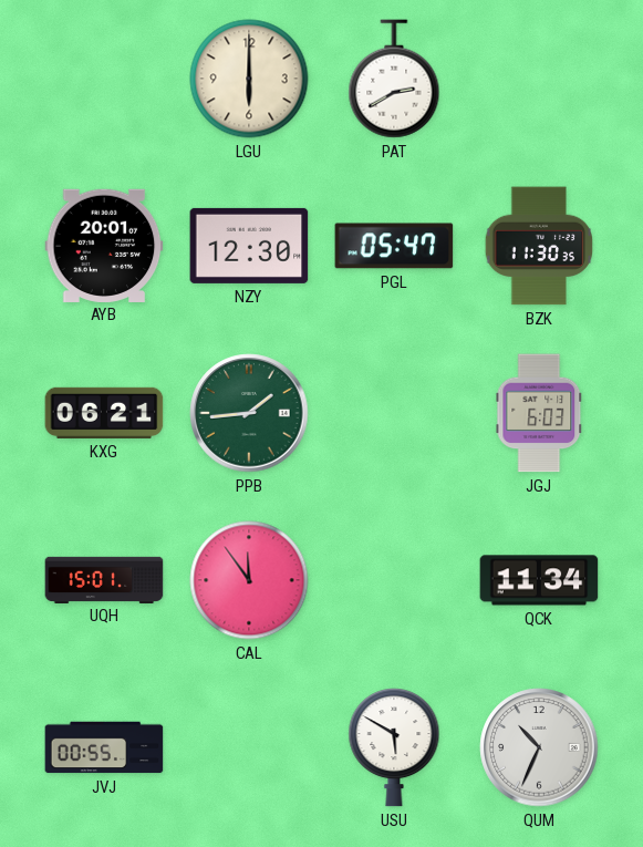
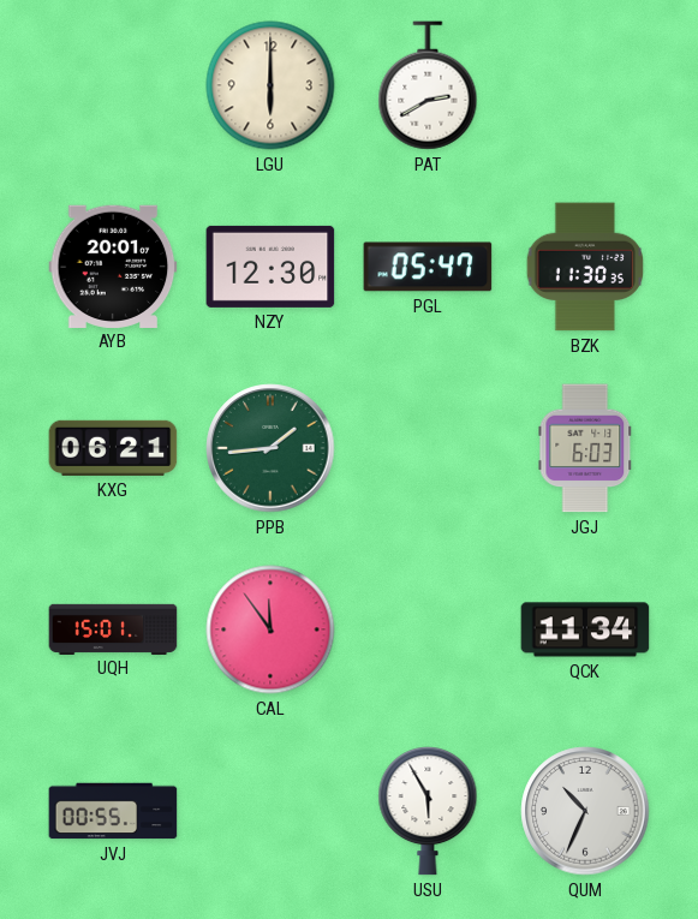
USU: 5:50 -> 5:55 (428, 811)
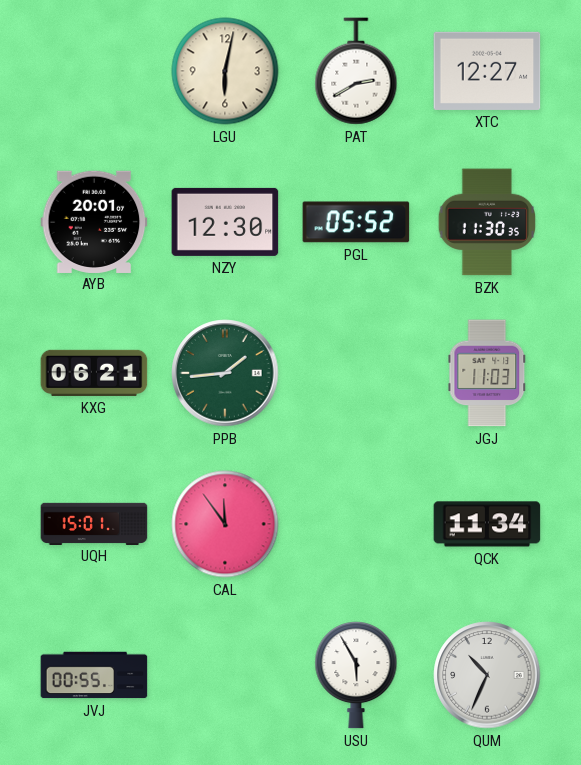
LGU: 6:00 -> 6:02 (225, 71)
XTC: none -> 12:27 (487, 71)
PGL: 05:47 -> 05:52 (356, 222)
JGJ: 6:03 -> 11:03 (487, 373)
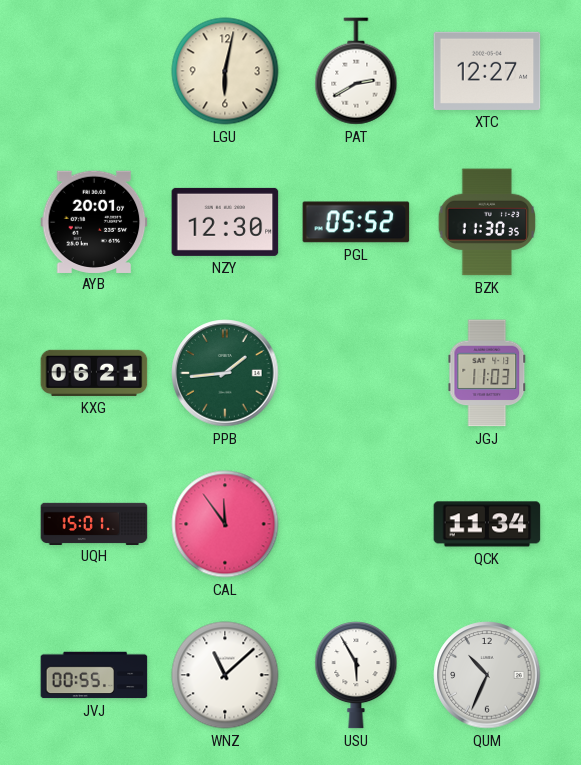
WNZ: none -> 11:08 (225, 675)
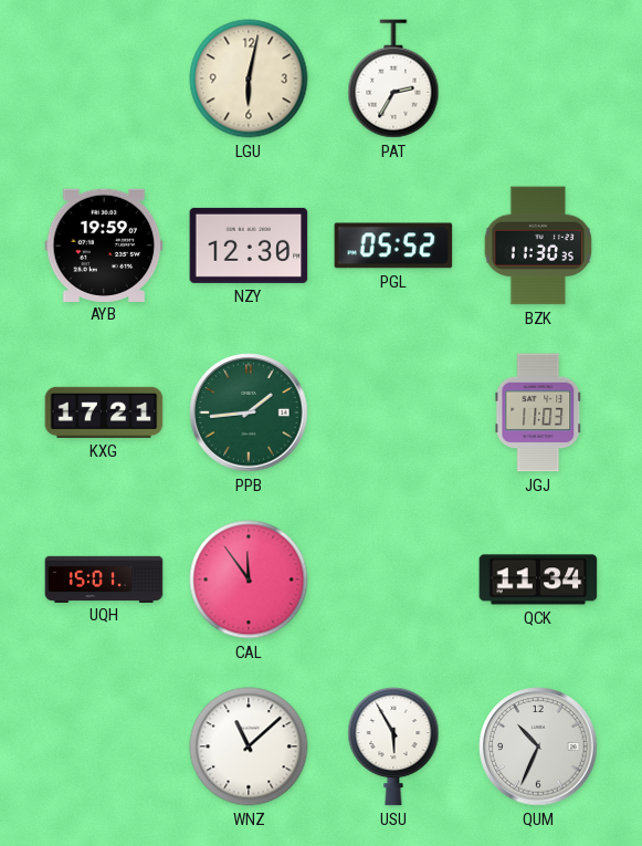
PAT: 2:40 -> 2:35 (393, 79)
XTC: 12:27 -> none (487, 71)
AYB: 20:01 -> 19:59 (104, 244)
KXG: 06:21 -> 17:21 (104, 412)
JVJ: 00:55 -> none (94, 675)
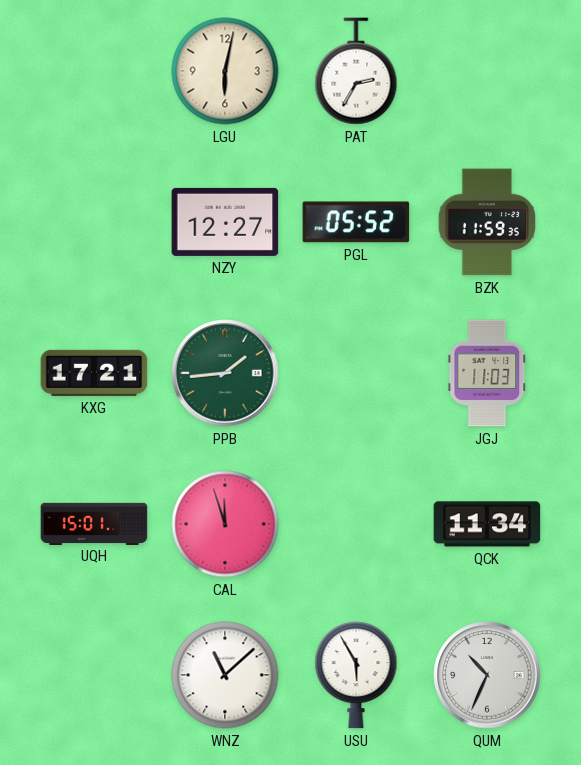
AYB: 19:59 -> none (104, 244)
NZY: 12:30 -> 12:27 (225, 222)
BZK: 11:30 -> 11:59 (487, 222)
CAL: 11:54 -> 11:57 (225, 524)
